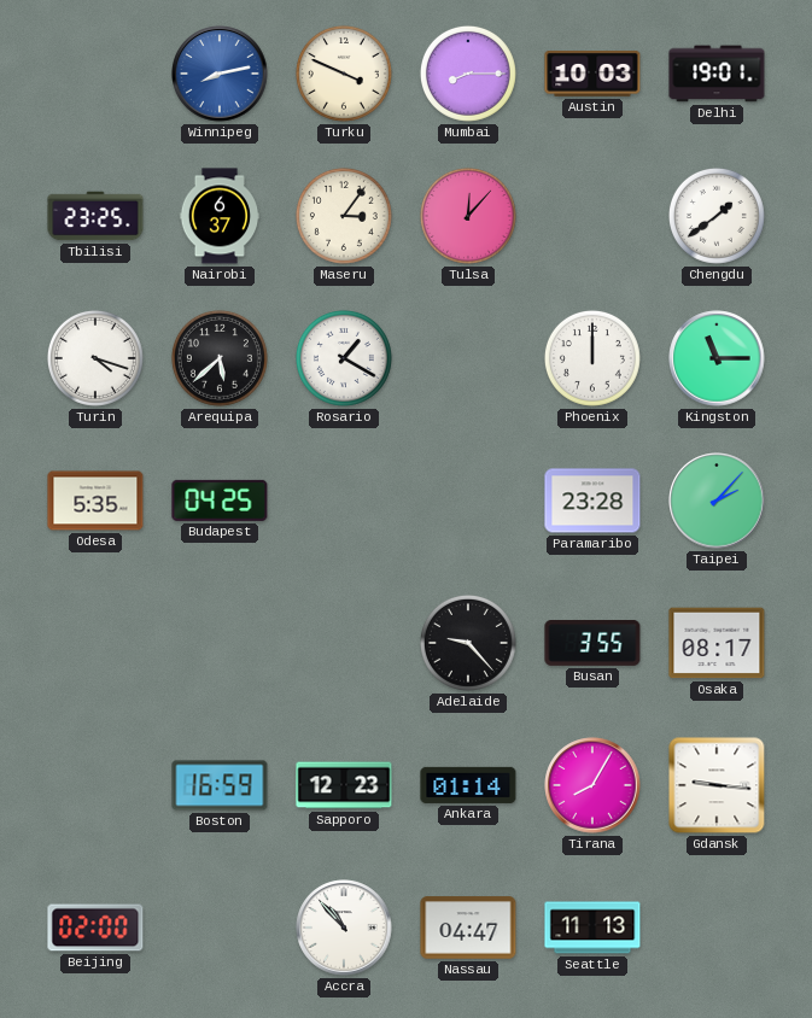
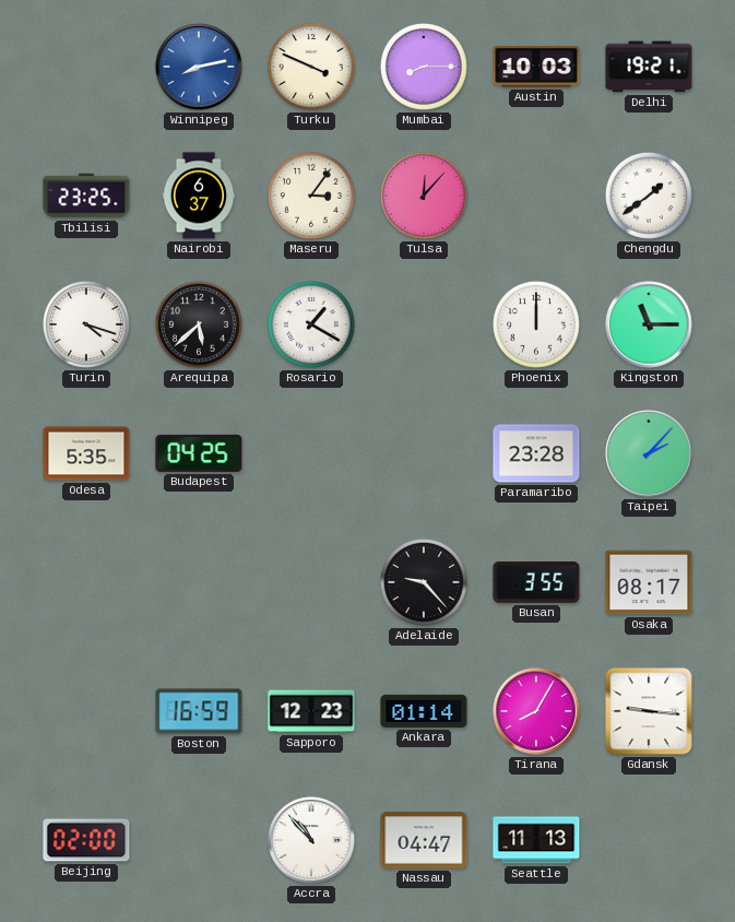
Delhi: 19:01 -> 19:21 (649, 67)
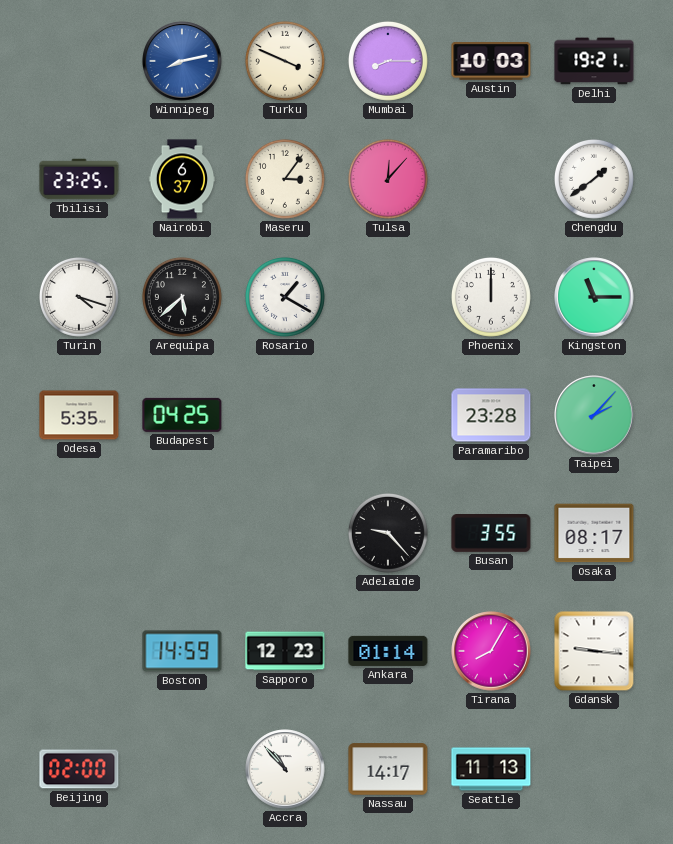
Boston: 16:59 -> 14:59 (182, 651)
Nassau: 04:47 -> 14:17 (388, 769)
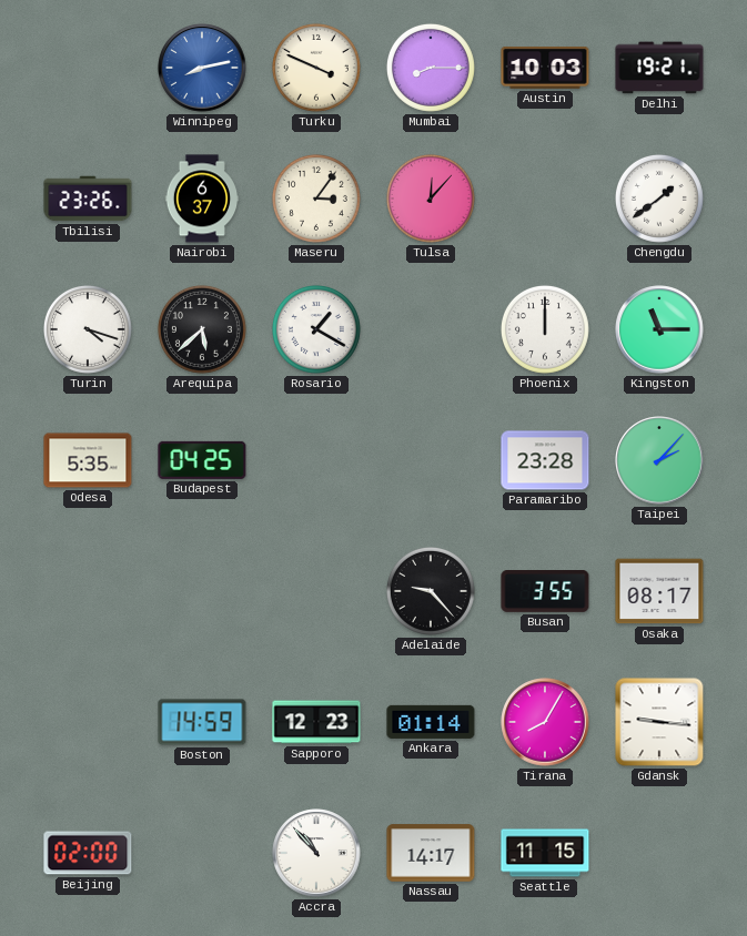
Tbilisi: 23:25 -> 23:26 (88, 199)
Seattle: 11:13 -> 11:15 (545, 853)
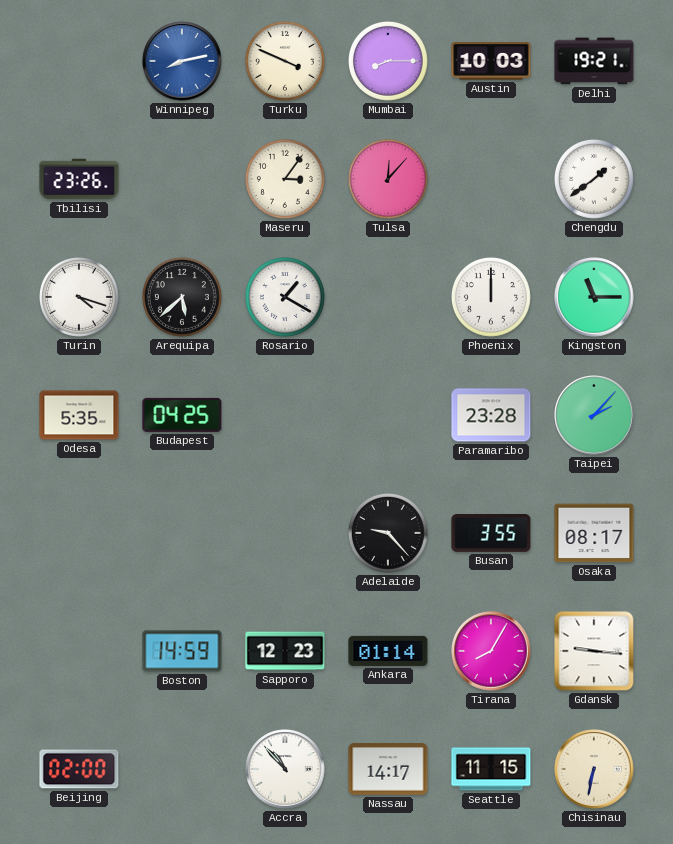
Nairobi: 6:37 -> none (202, 199)
Chisinau: none -> 6:32 (594, 769)
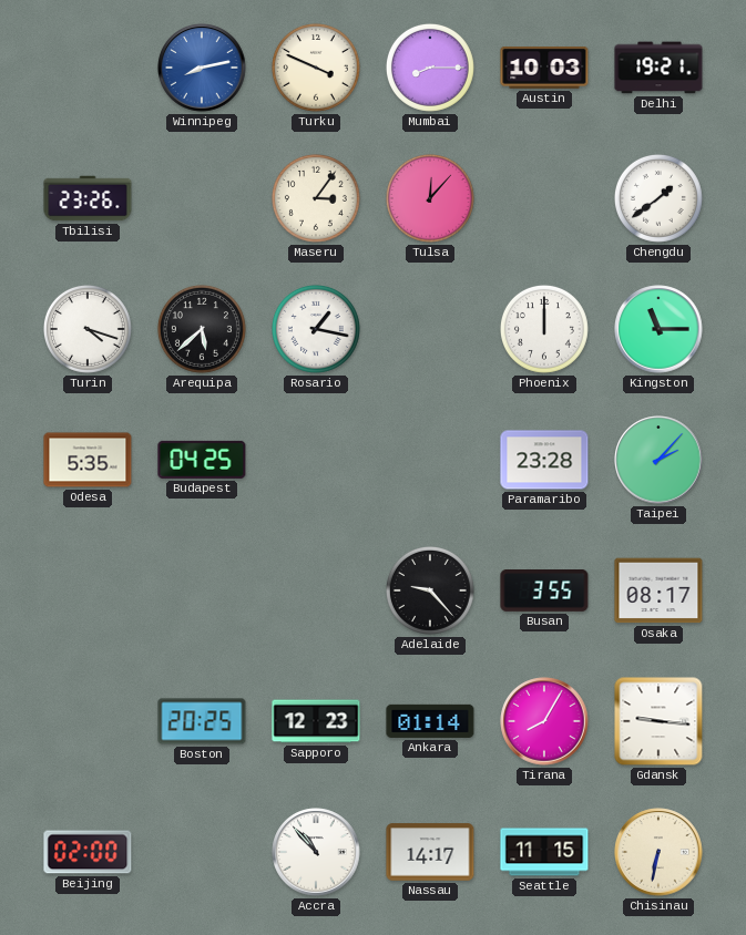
Rosario: 1:20 -> 1:17 (316, 329)
Boston: 14:59 -> 20:25 (202, 721)
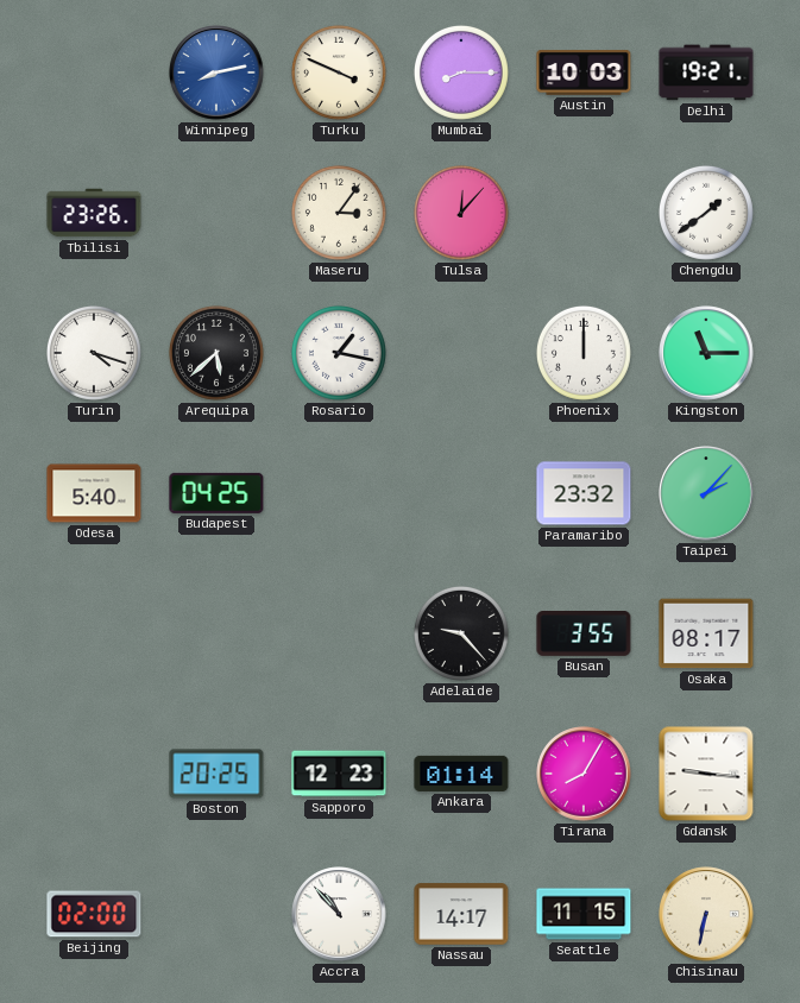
Odesa: 5:35 -> 5:40 (94, 493)
Paramaribo: 23:28 -> 23:32 (584, 493)
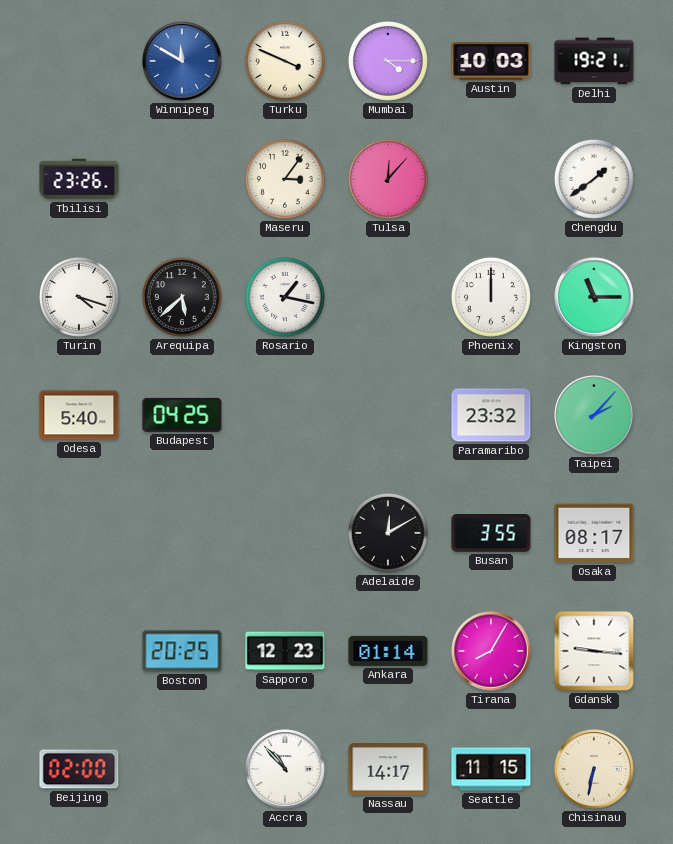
Winnipeg: 8:13 -> 11:50 (182, 61)
Mumbai: 8:15 -> 4:15 (388, 61)
Adelaide: 9:23 -> 12:10 (388, 533)
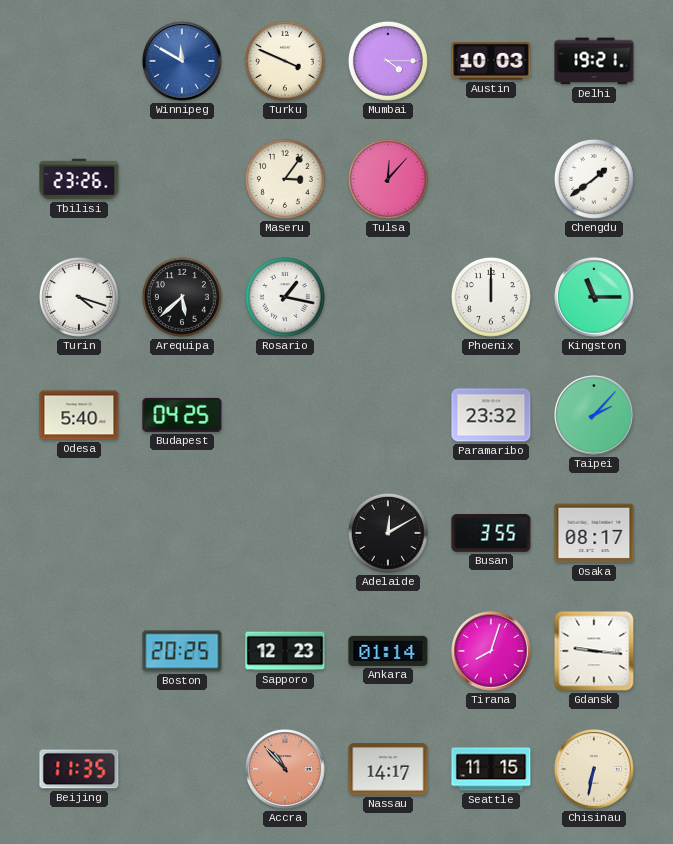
Tirana: 8:05 -> 8:03 (491, 651)
Beijing: 02:00 -> 11:35 (79, 769)
Accra dial: white -> salmon (285, 769)
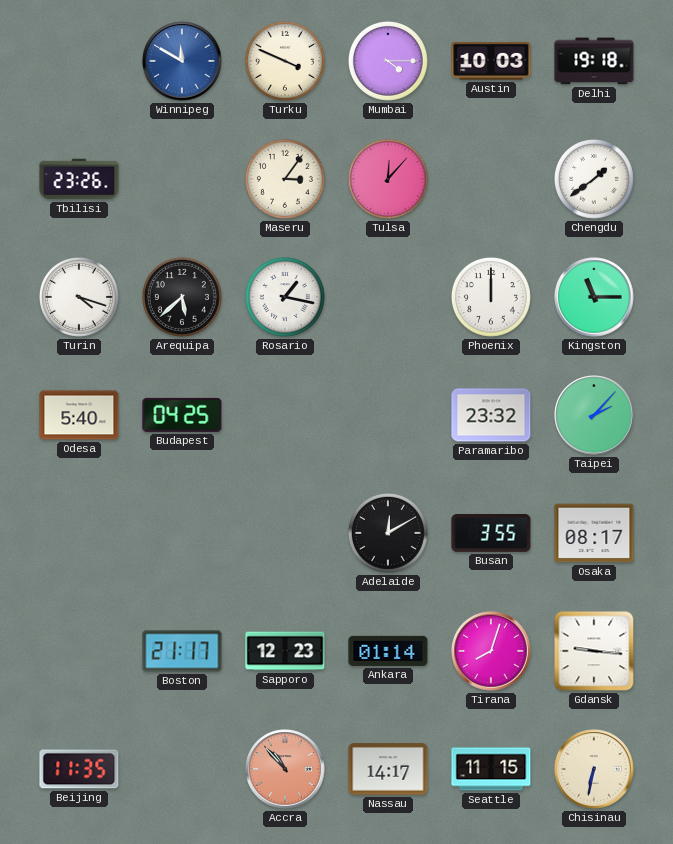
Delhi: 19:21 -> 19:18 (594, 61)
Boston: 20:25 -> 21:17 (182, 651)
